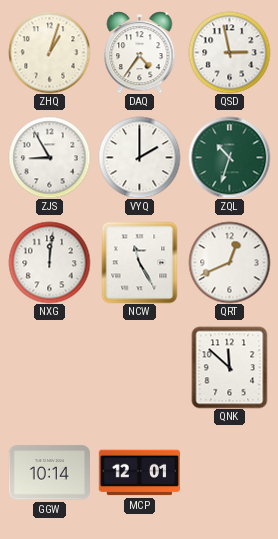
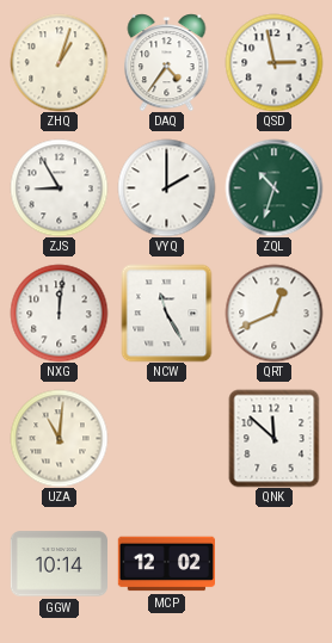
UZA: none -> 11:01 (59, 438)
MCP: 12:01 -> 12:02 (166, 564)
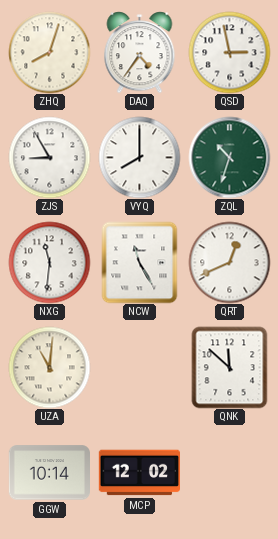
ZHQ: 1:03 -> 8:03 (49, 52)
VYQ: 2:00 -> 8:00 (139, 157)
NXG: 12:01 -> 11:31 (49, 262)
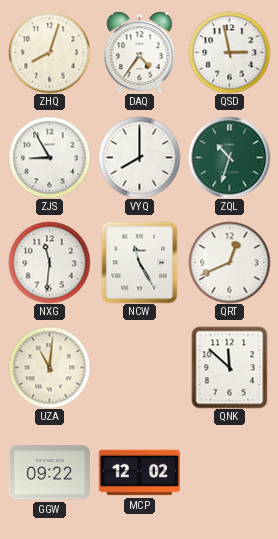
GGW: 10:14 -> 09:22 (49, 473)
